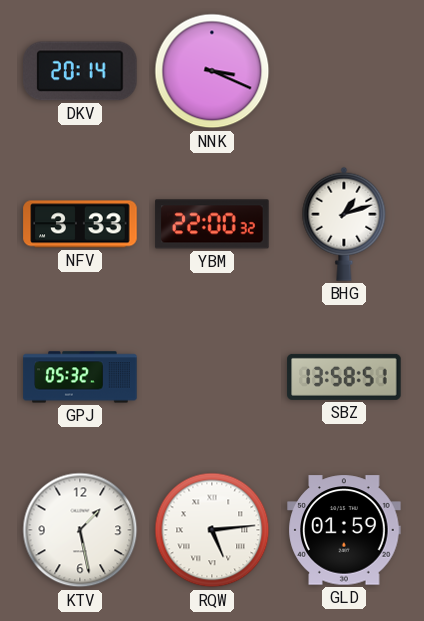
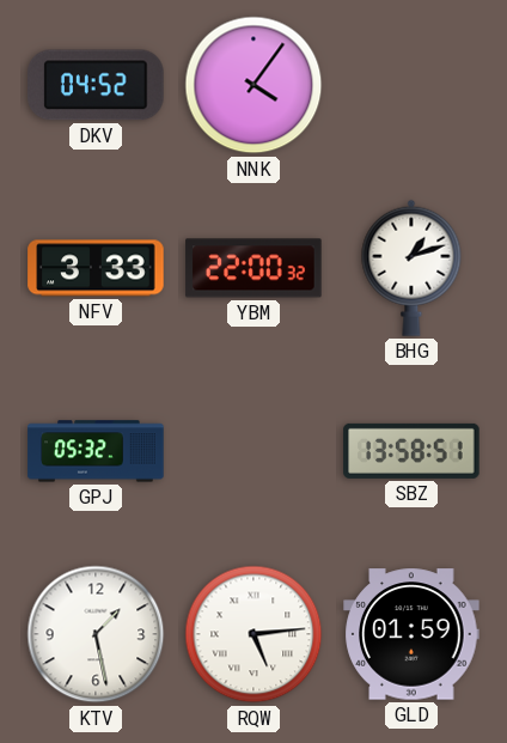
DKV: 20:14 -> 04:52 (96, 85)
NNK: 3:19 -> 4:06 (253, 85)
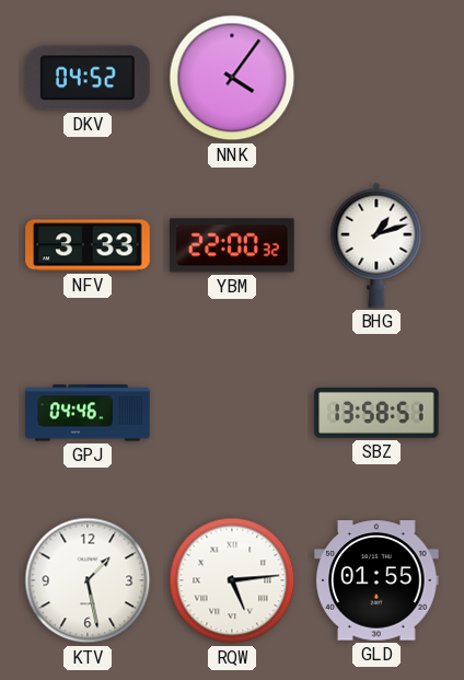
GPJ: 05:32 -> 04:46 (88, 413)
GLD: 01:59 -> 01:55 (376, 580)
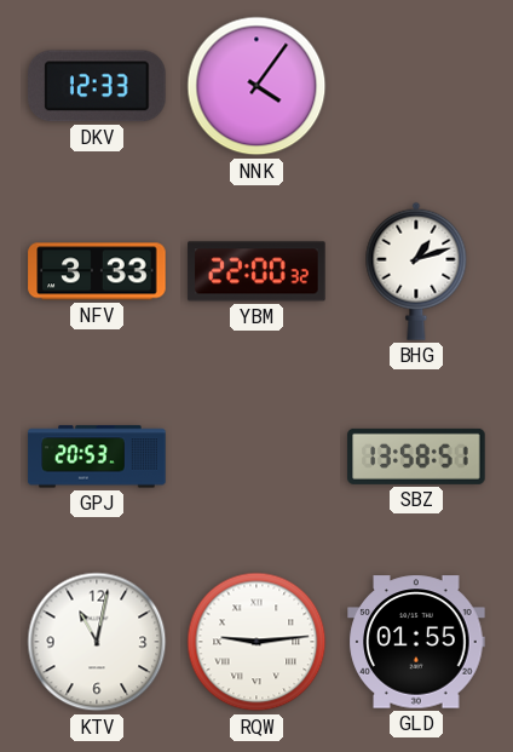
DKV: 04:52 -> 12:33 (97, 86)
GPJ: 04:46 -> 20:53 (97, 457)
KTV: 1:28 -> 11:02 (97, 642)
RQW: 5:14 -> 9:14 (256, 642)
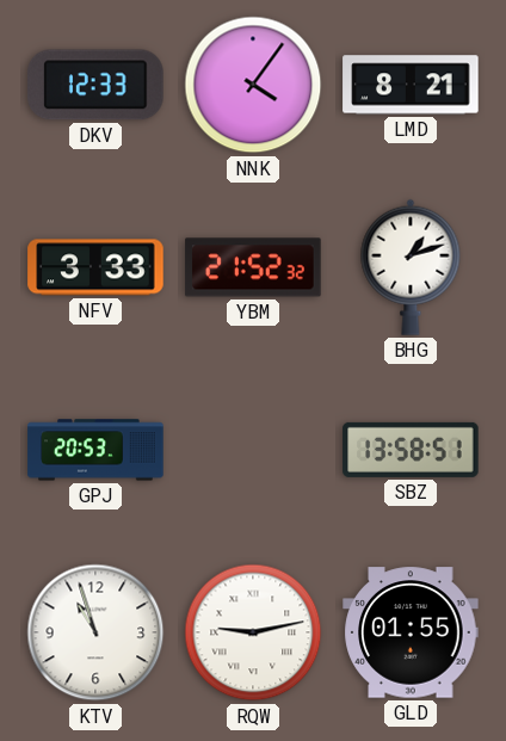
LMD: none -> 8:21 (411, 85)
YBM: 22:00 -> 21:52 (253, 267)
KTV: 11:02 -> 10:57 (95, 632)
RQW: 9:14 -> 9:13 (253, 632)
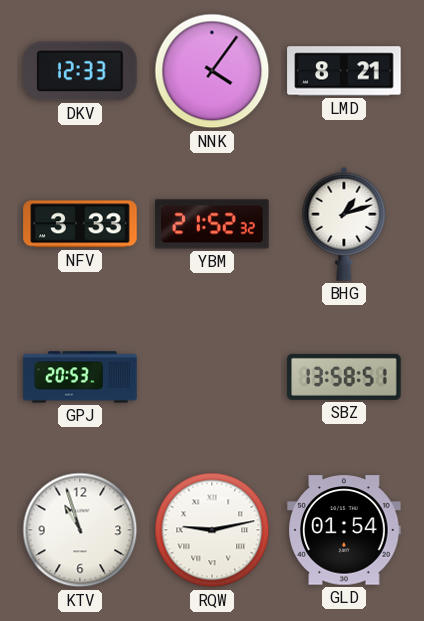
GLD: 01:55 -> 01:54 (344, 530)
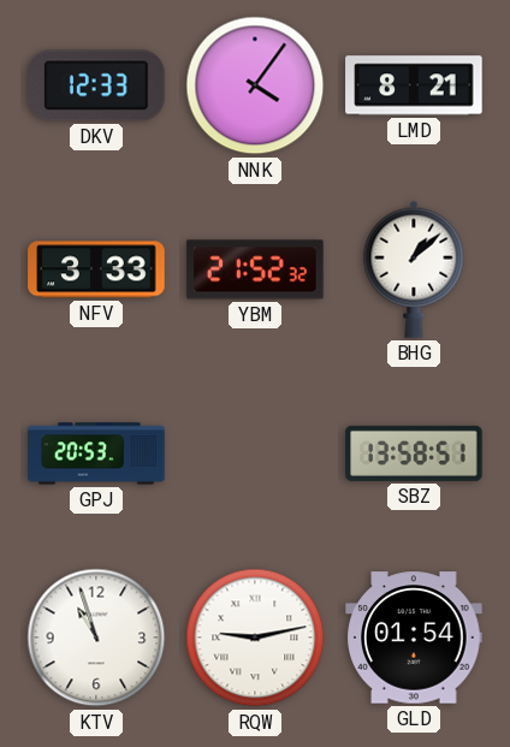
BHG: 1:12 -> 1:08 (414, 269)
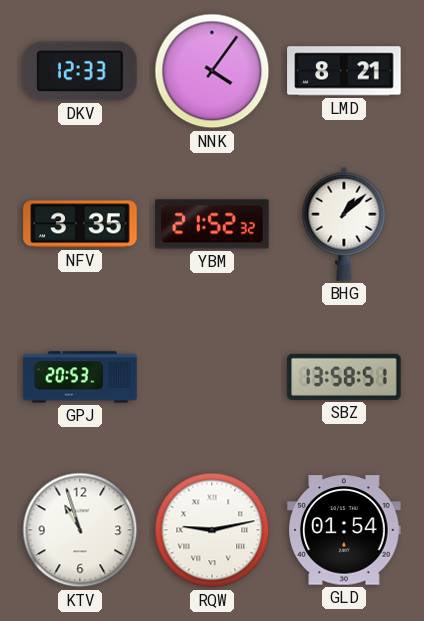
NFV: 3:33 -> 3:35 (80, 224)
